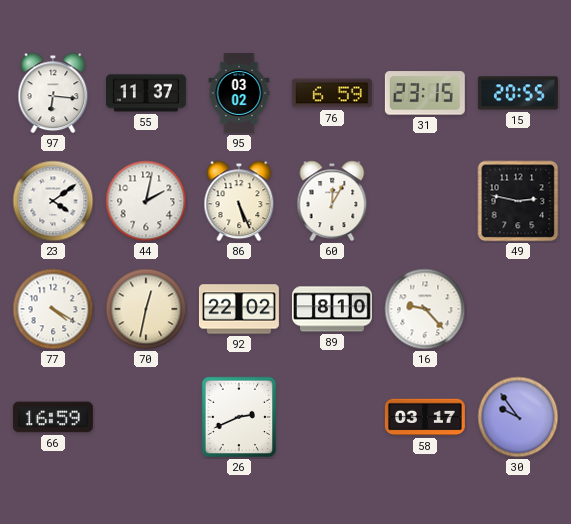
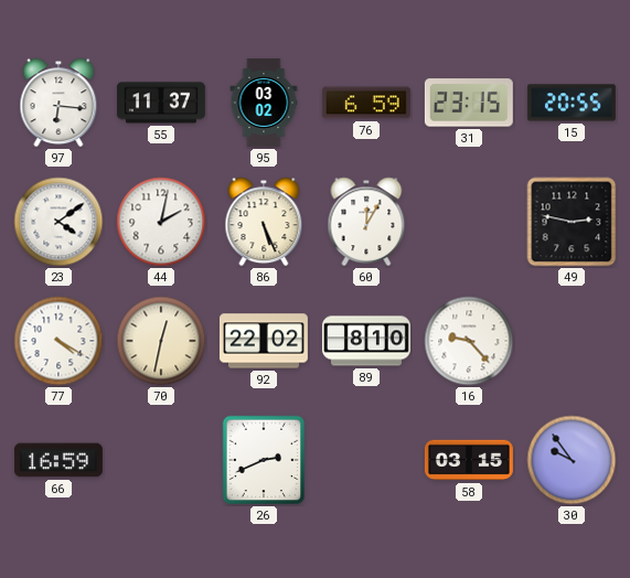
58: 03:17 -> 03:15 (469, 460)
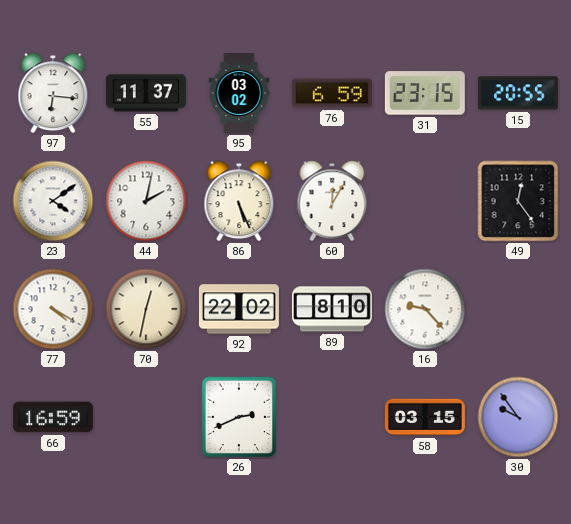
49: 2:47 -> 12:24 (518, 201)
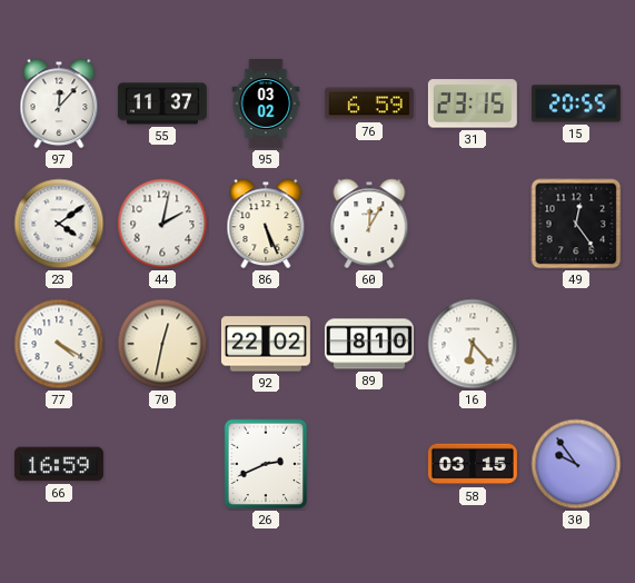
97: 6:16 -> 12:07 (59, 103)
16: 9:23 -> 6:23 (473, 344)
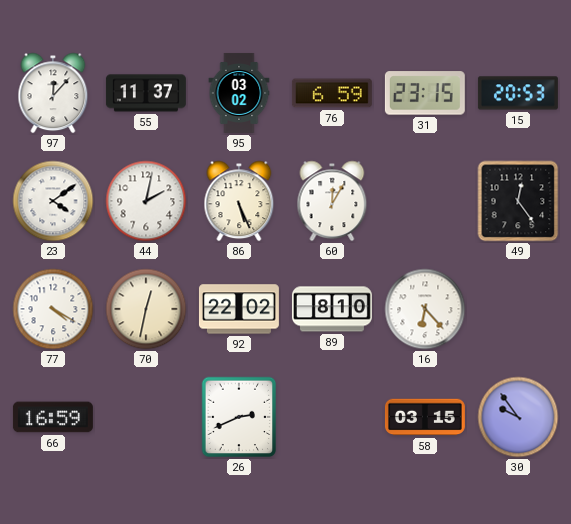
15: 20:55 -> 20:53 (518, 93)
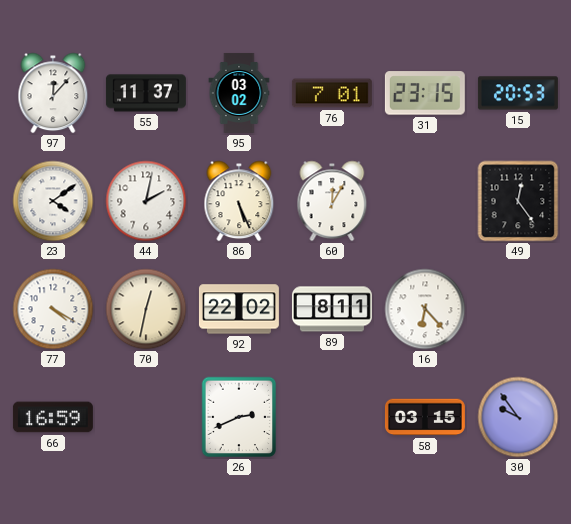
76: 6:59 -> 7:01 (332, 93)
89: 8:10 -> 8:11 (332, 309)
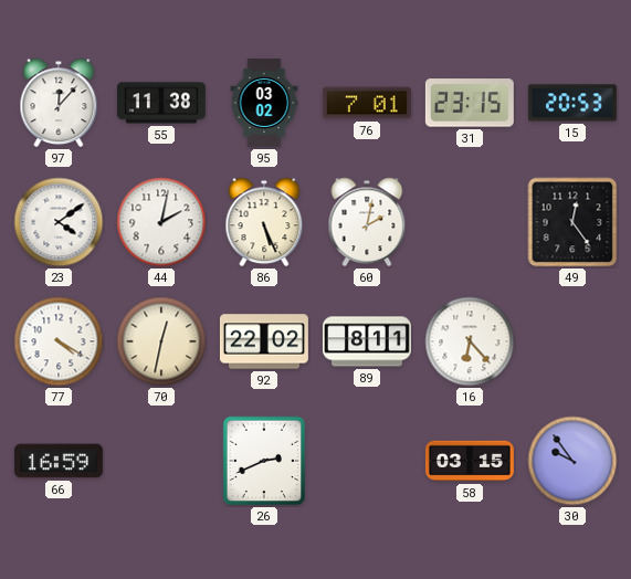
55: 11:37 -> 11:38 (161, 103)
60: 12:05 -> 2:02 (367, 222)
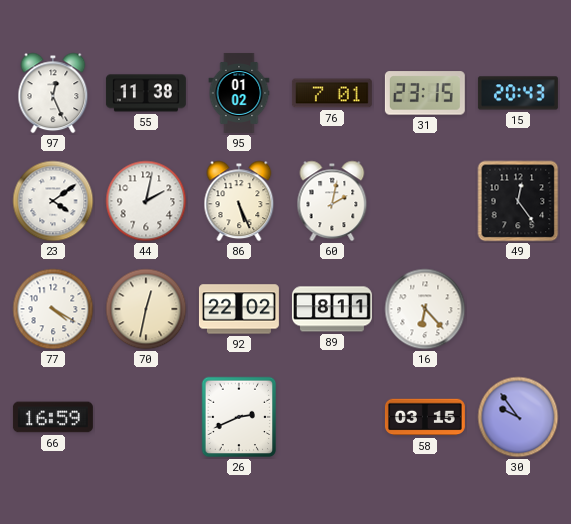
97: 12:07 -> 12:26 (53, 93)
95: 03:02 -> 01:02 (239, 93)
15: 20:53 -> 20:43 (518, 93)
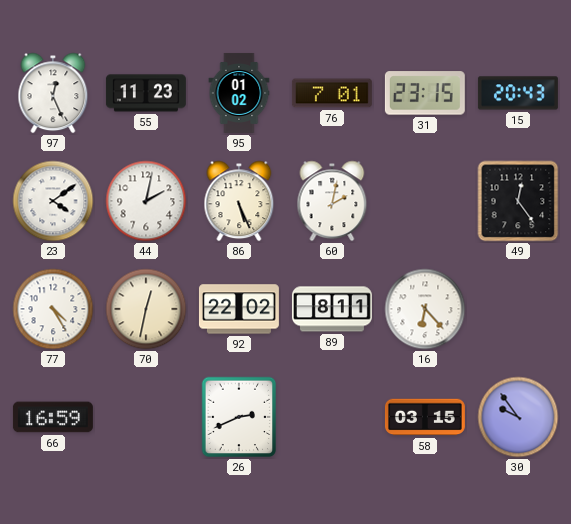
55: 11:38 -> 11:23 (146, 93)
77: 4:20 -> 4:25 (53, 309)
